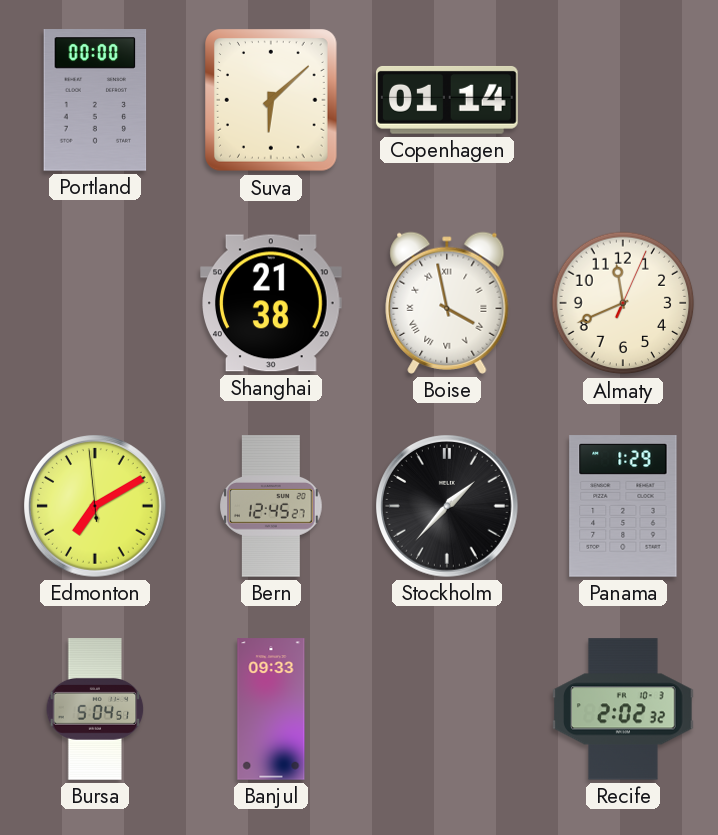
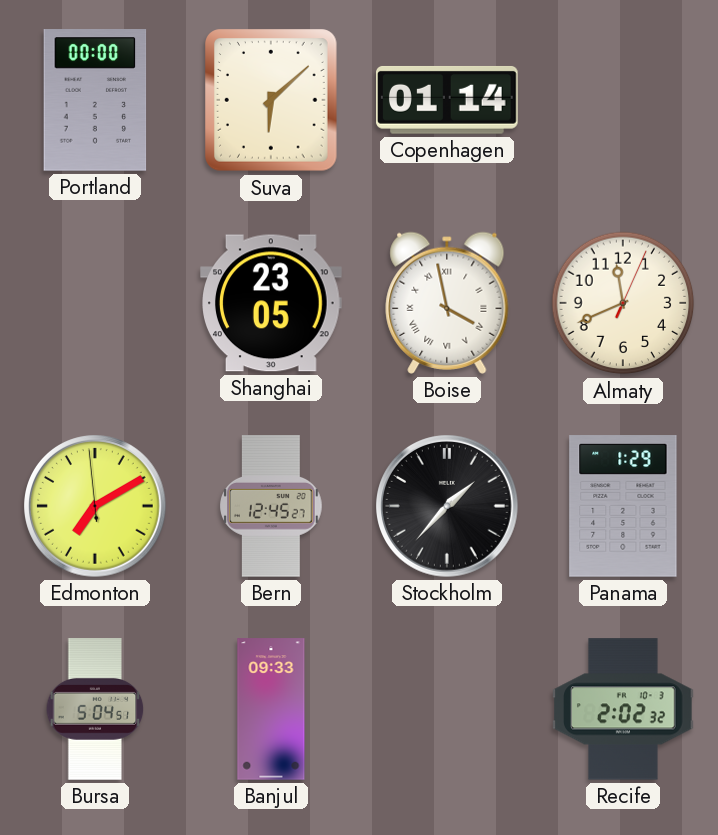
Shanghai: 21:38 -> 23:05 (271, 303)
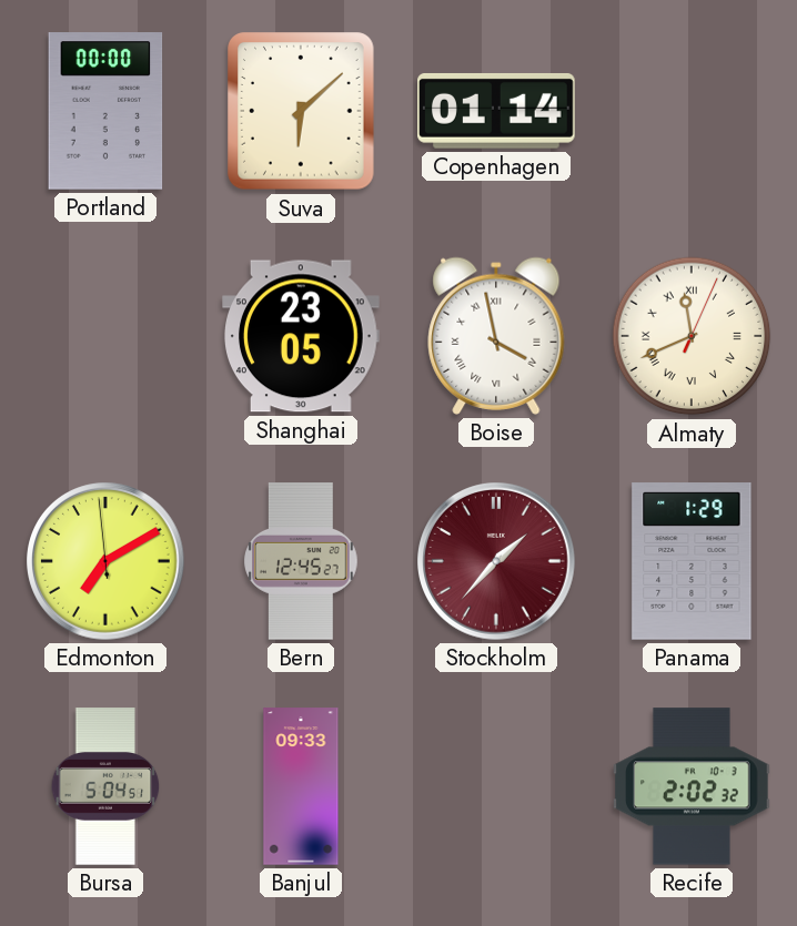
Almaty numerals: Arabic -> Roman (692, 336)
Stockholm dial: black -> burgundy (497, 562)
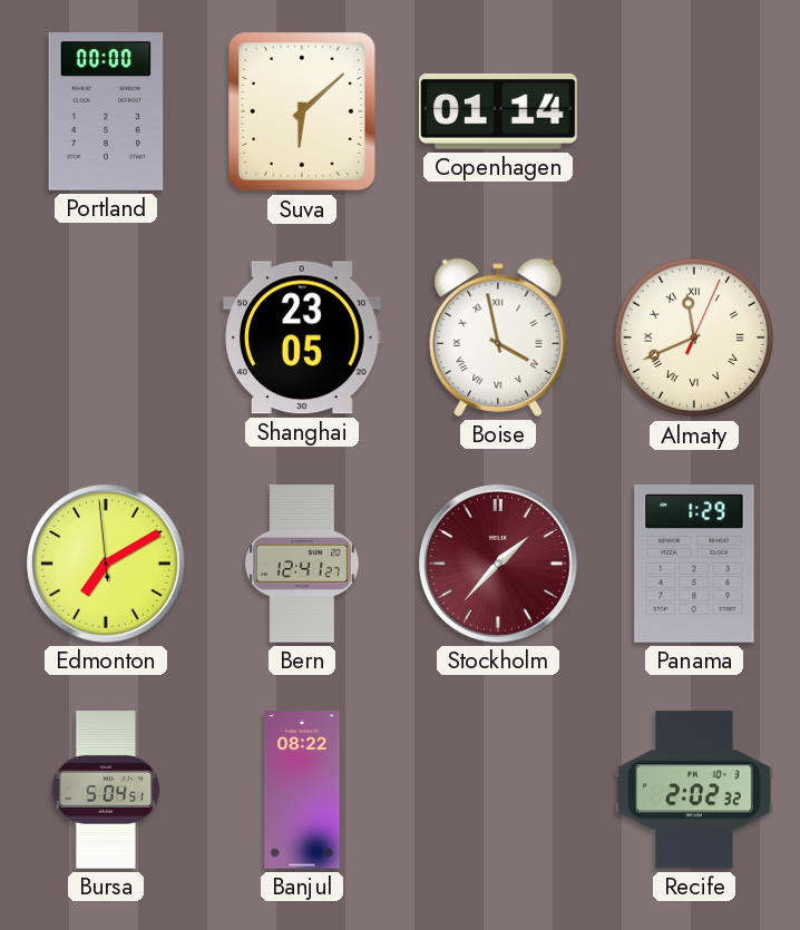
Bern: 12:45 -> 12:41 (303, 564)
Banjul: 09:33 -> 08:22 (302, 790)
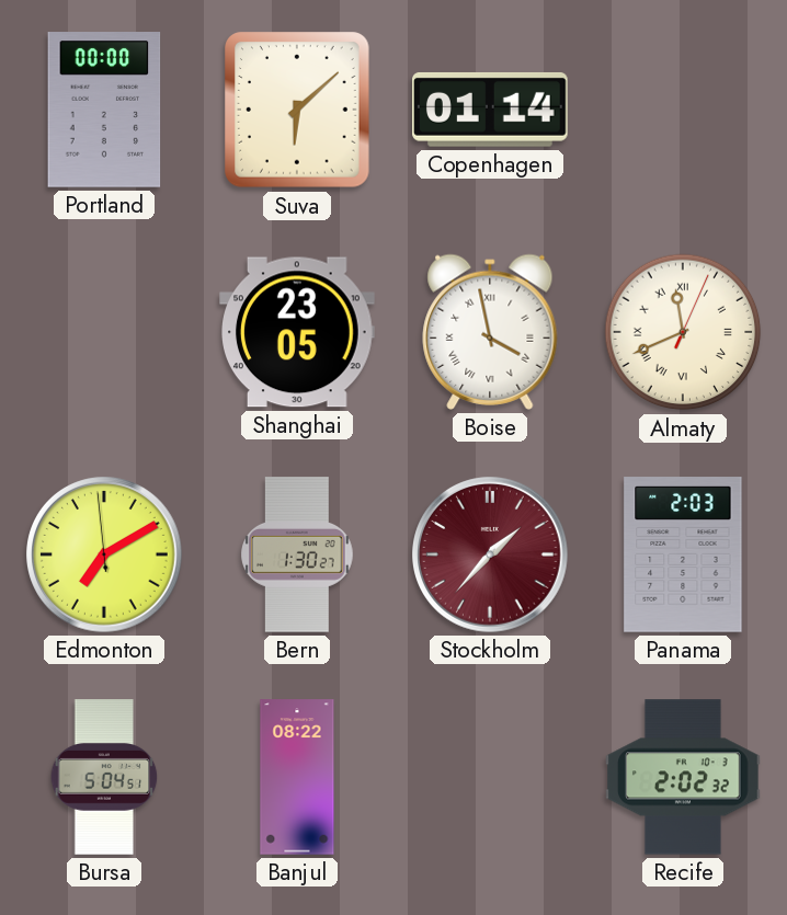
Bern: 12:41 -> 1:30 (298, 554)
Panama: 1:29 -> 2:03 (683, 554)
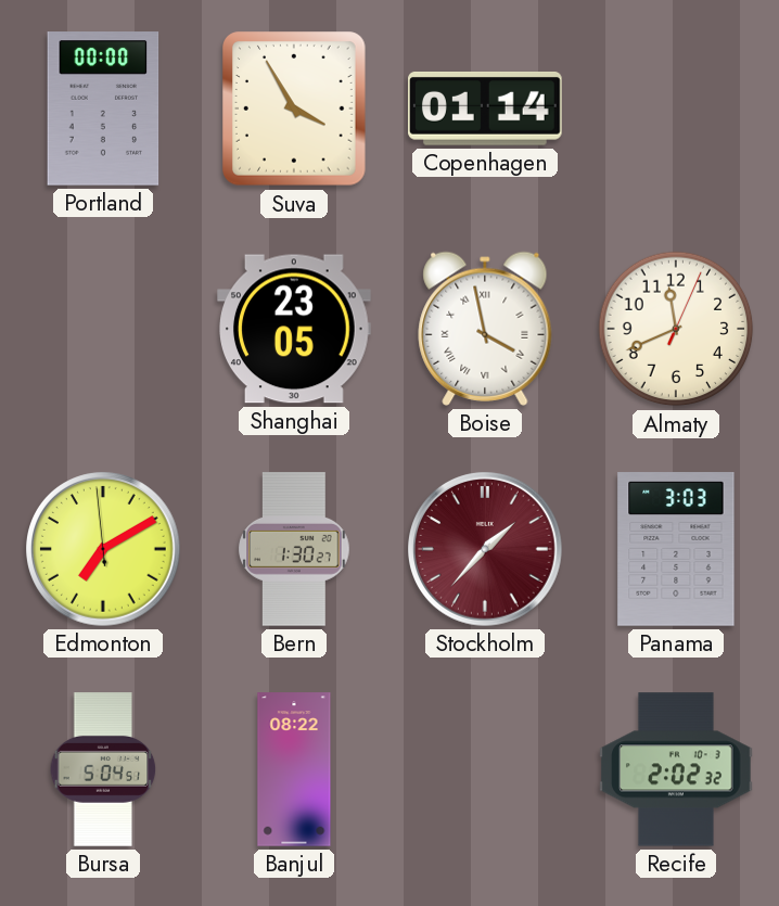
Suva: 6:08 -> 3:55 (295, 109)
Almaty numerals: Roman -> Arabic (676, 329)
Panama: 2:03 -> 3:03 (676, 549)
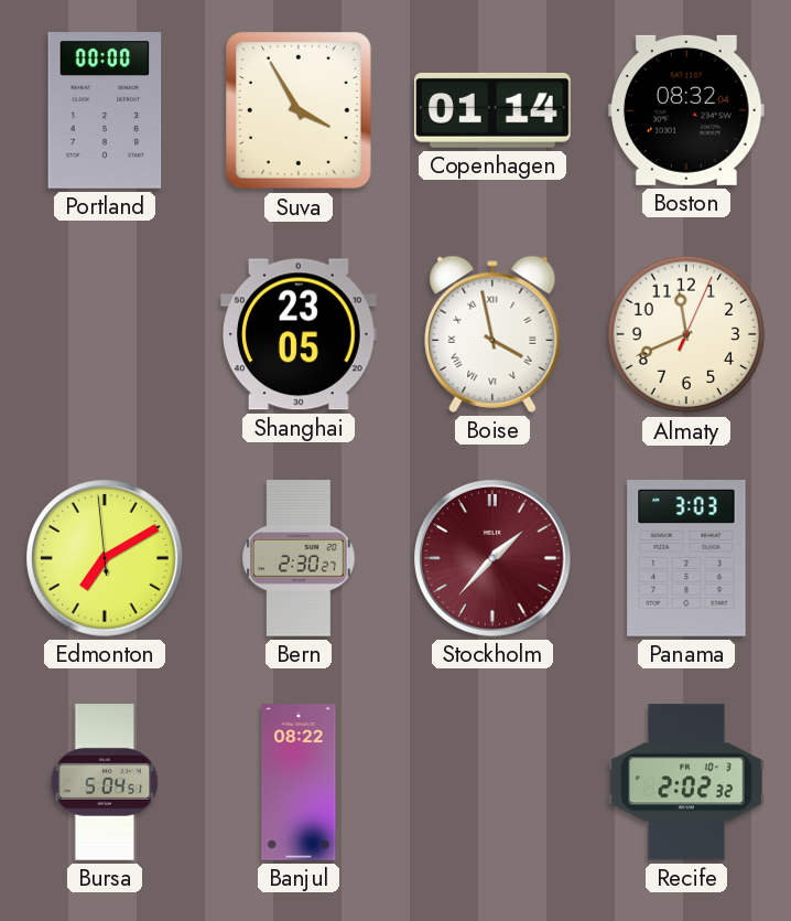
Boston: none -> 08:32 (687, 110)
Bern: 1:30 -> 2:30 (300, 558)
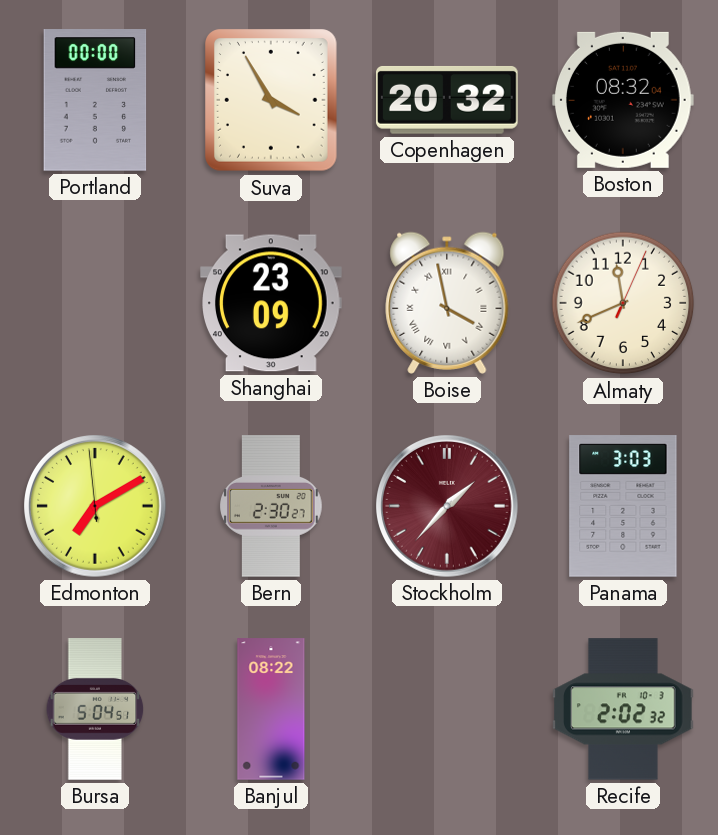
Copenhagen: 01:14 -> 20:32 (448, 100)
Shanghai: 23:05 -> 23:09 (271, 303)
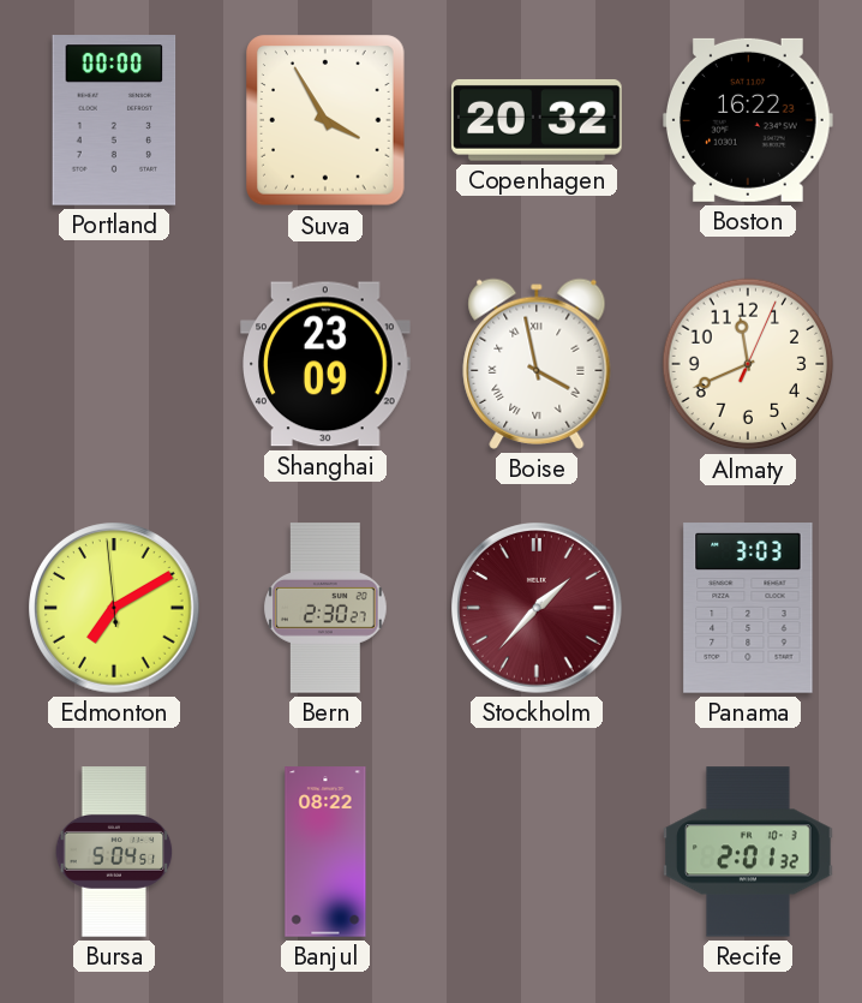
Boston: 08:32 -> 16:22 (749, 120)
Recife: 2:02 -> 2:01 (748, 852)
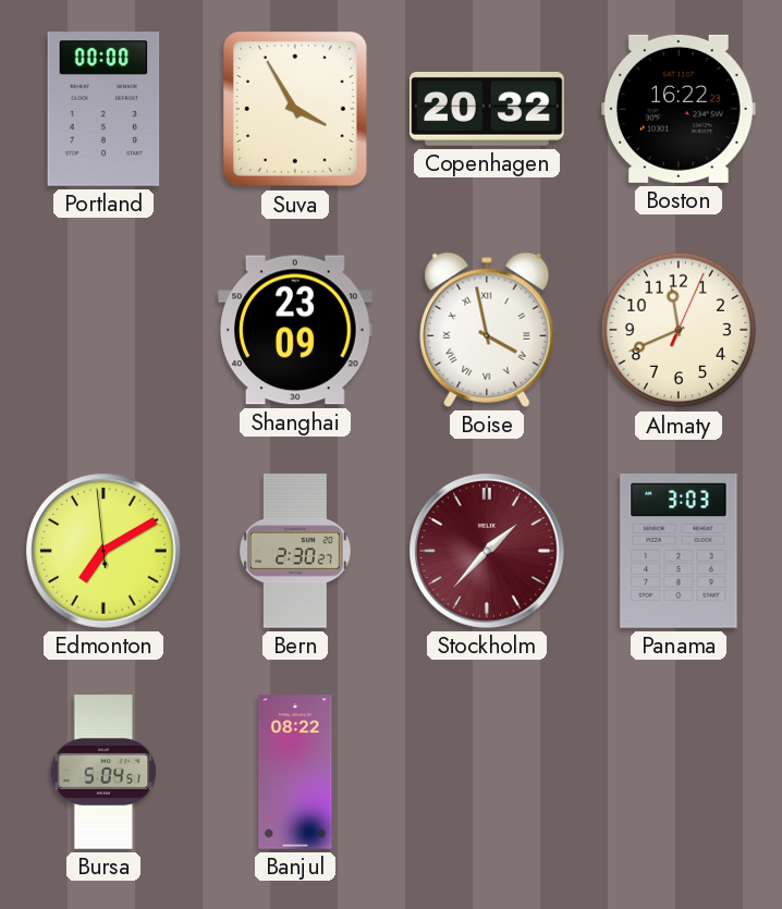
Recife: 2:01 -> none (748, 852)
